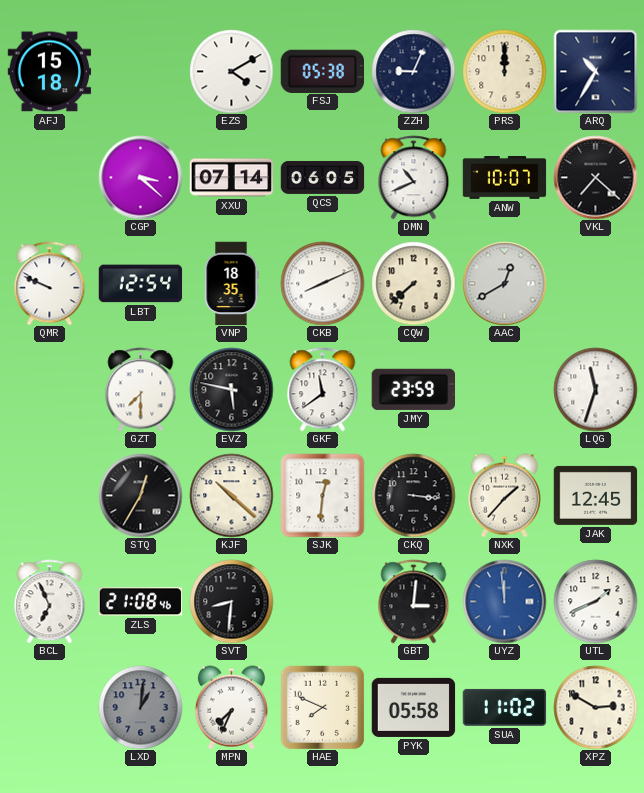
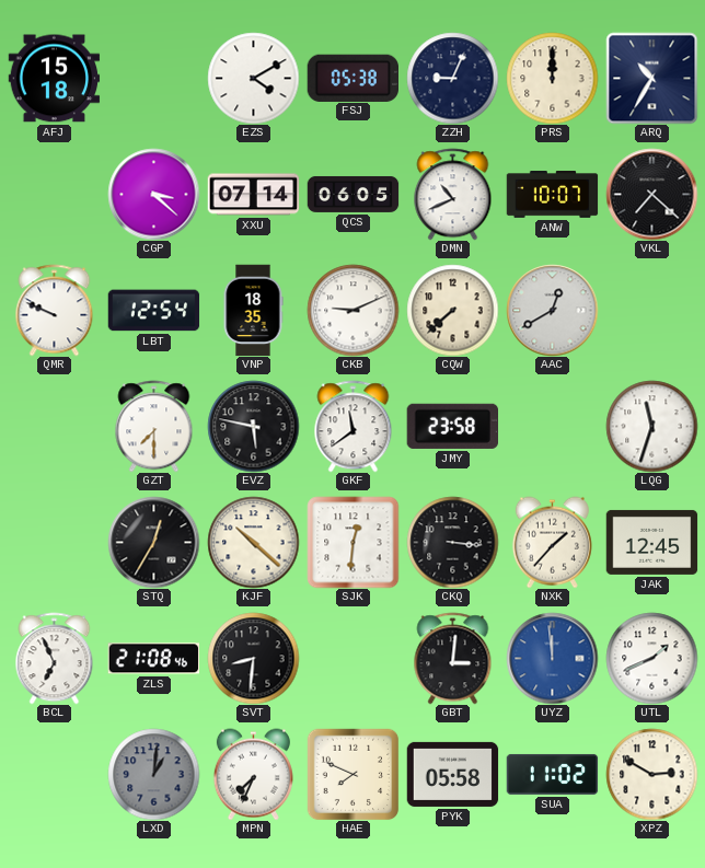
CKB: 8:11 -> 9:11 (352, 310)
JMY: 23:59 -> 23:58 (452, 426)
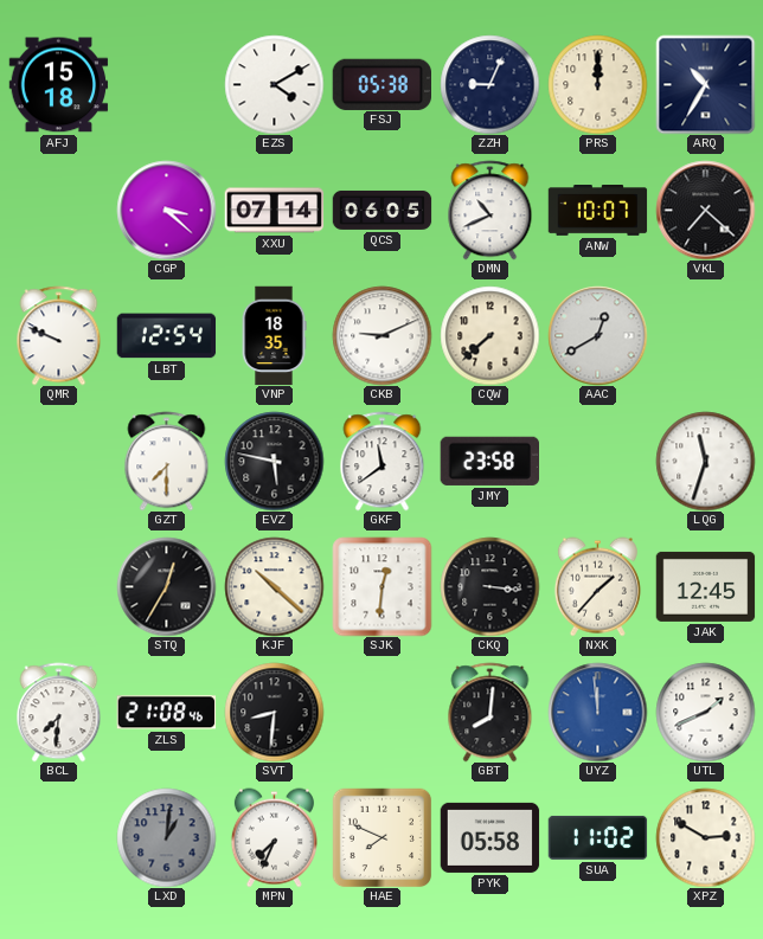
BCL: 6:56 -> 7:31 (59, 712)
GBT: 3:01 -> 8:01 (490, 712)
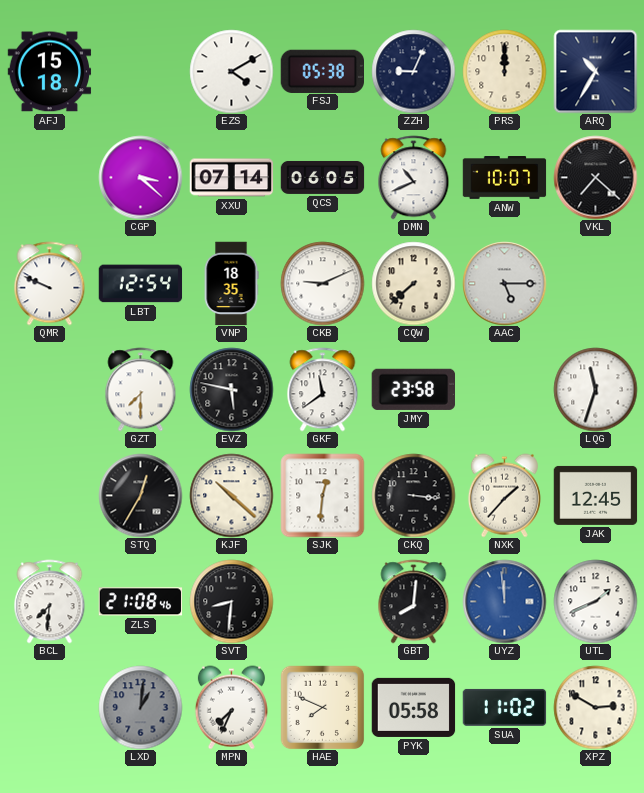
AAC: 12:40 -> 5:15 (504, 283)
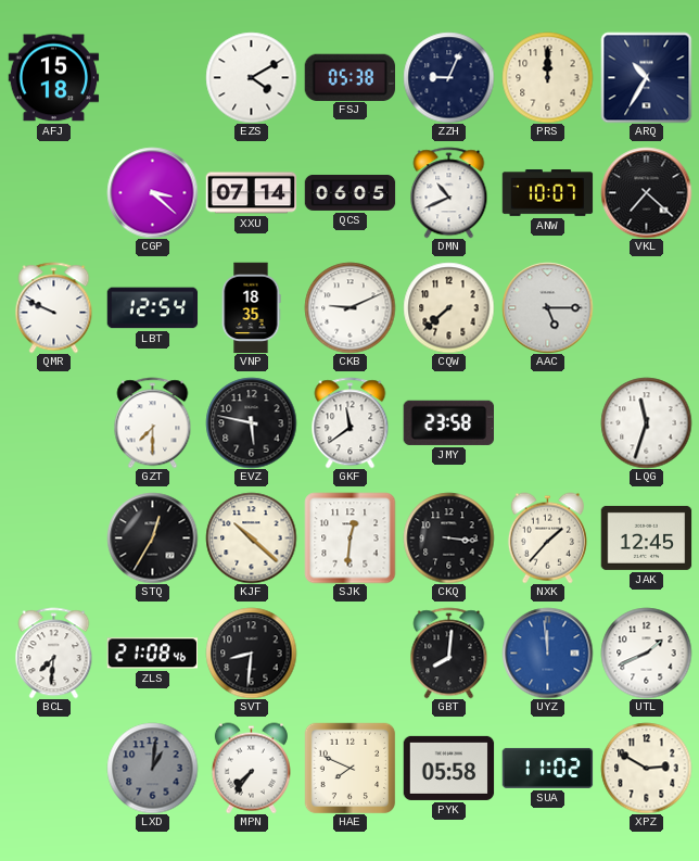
MPN: 7:34 -> 7:36 (251, 768)
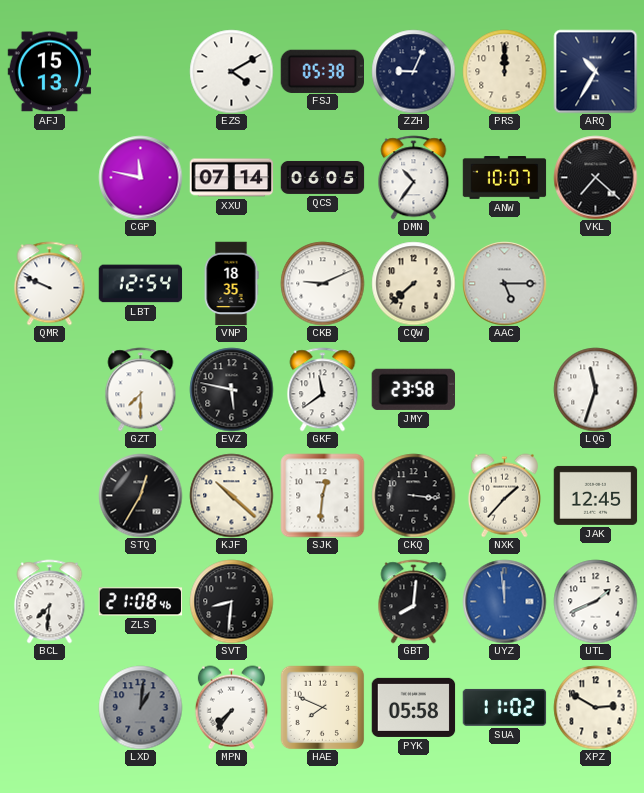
AFJ: 15:18 -> 15:13 (49, 72)
CGP: 3:22 -> 11:47 (140, 177)
DMN: 10:41 -> 10:36 (414, 177)
